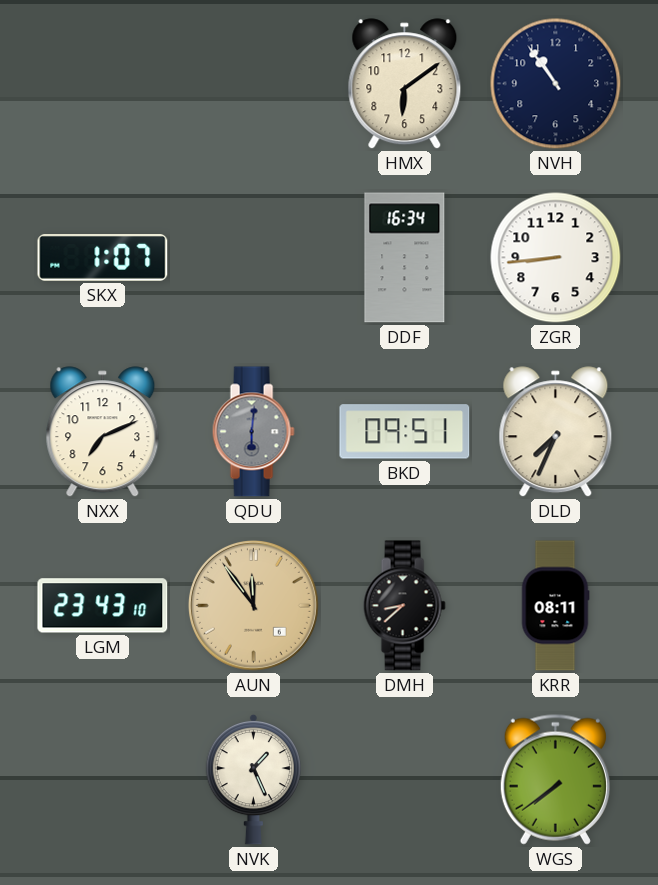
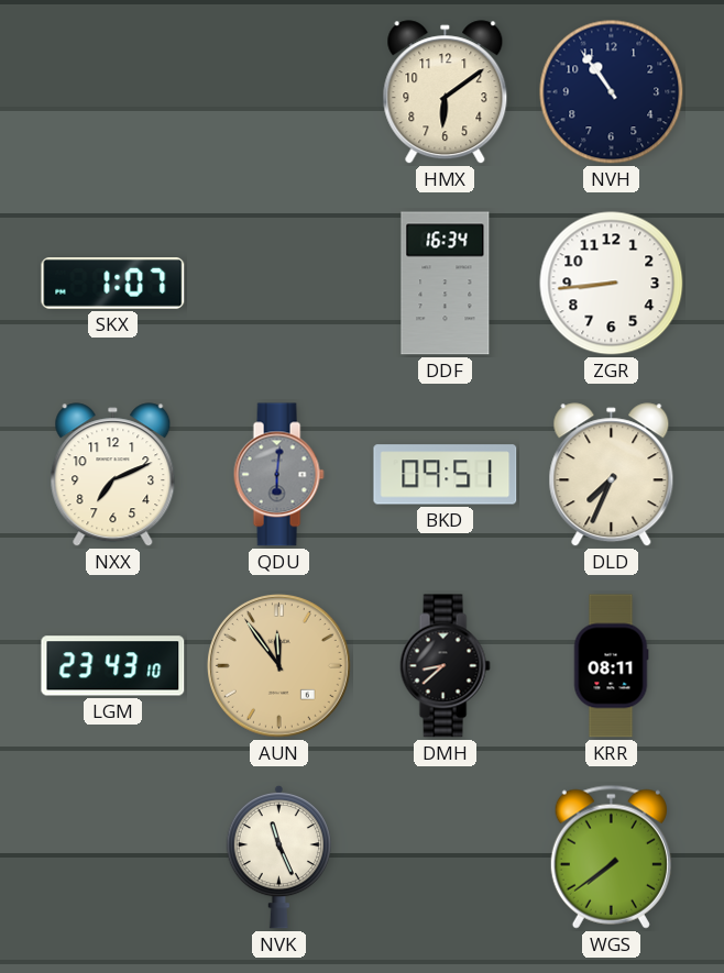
NVK: 1:26 -> 11:26 (278, 856)
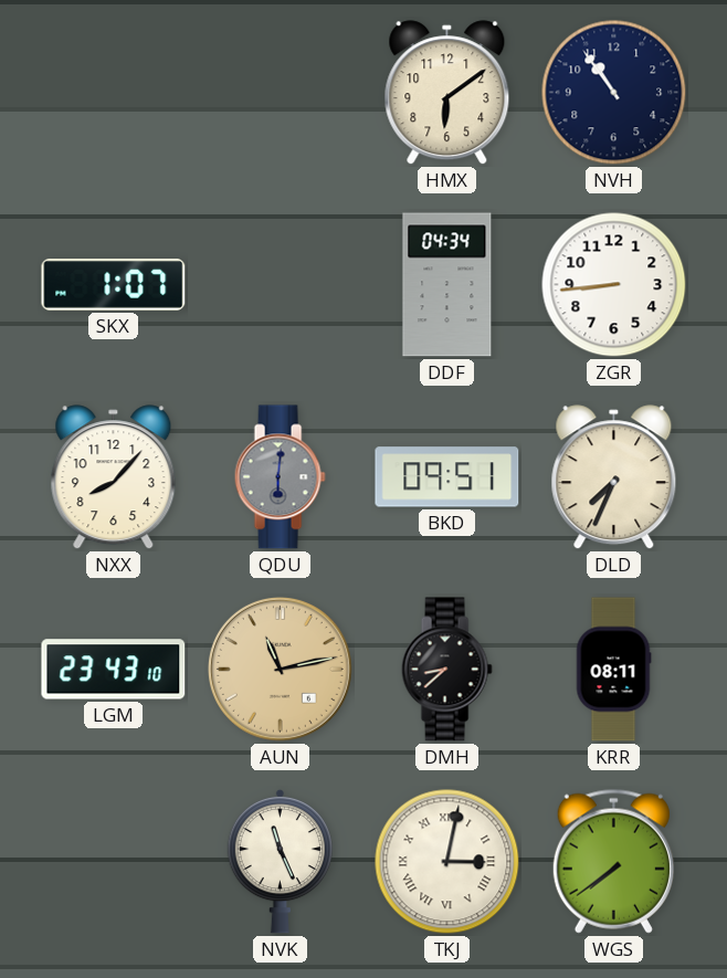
DDF: 16:34 -> 04:34 (447, 285)
NXX: 7:11 -> 8:07 (114, 477)
AUN: 11:54 -> 11:13 (280, 669)
TKJ: none -> 3:02 (447, 862)
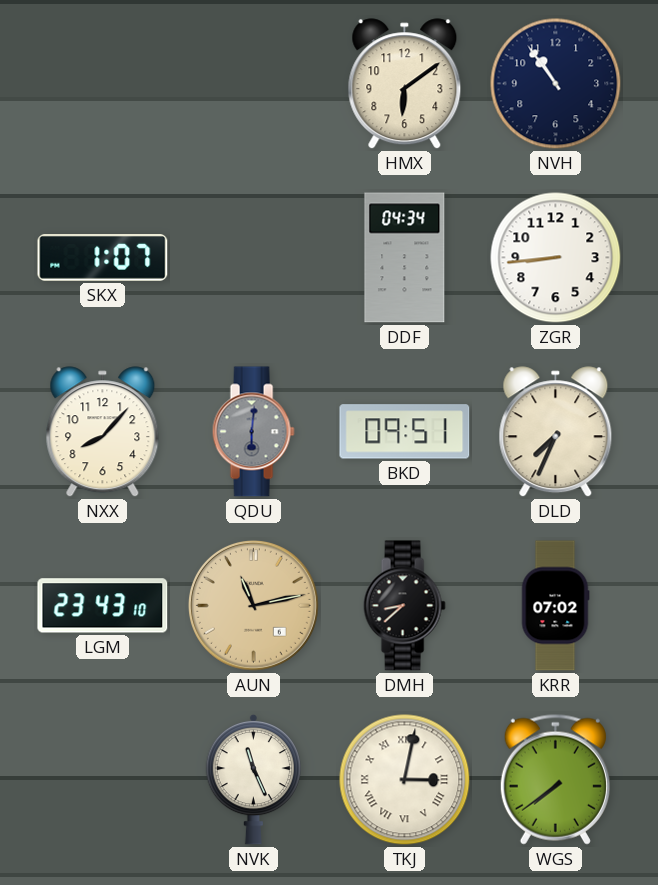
KRR: 08:11 -> 07:02 (555, 606)
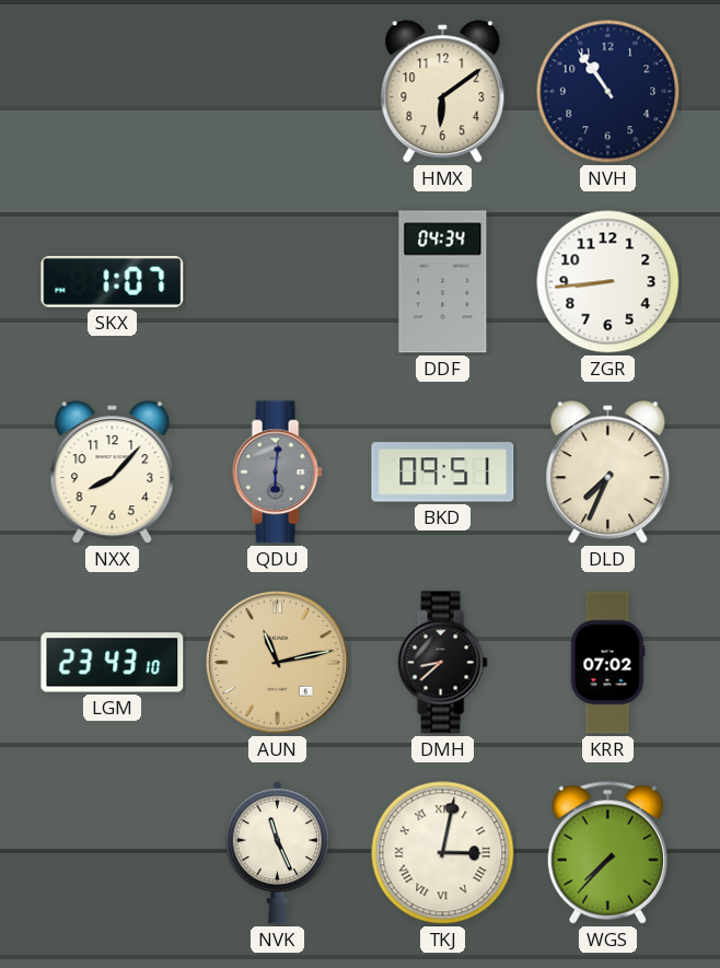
WGS: 7:39 -> 7:37 (607, 852)
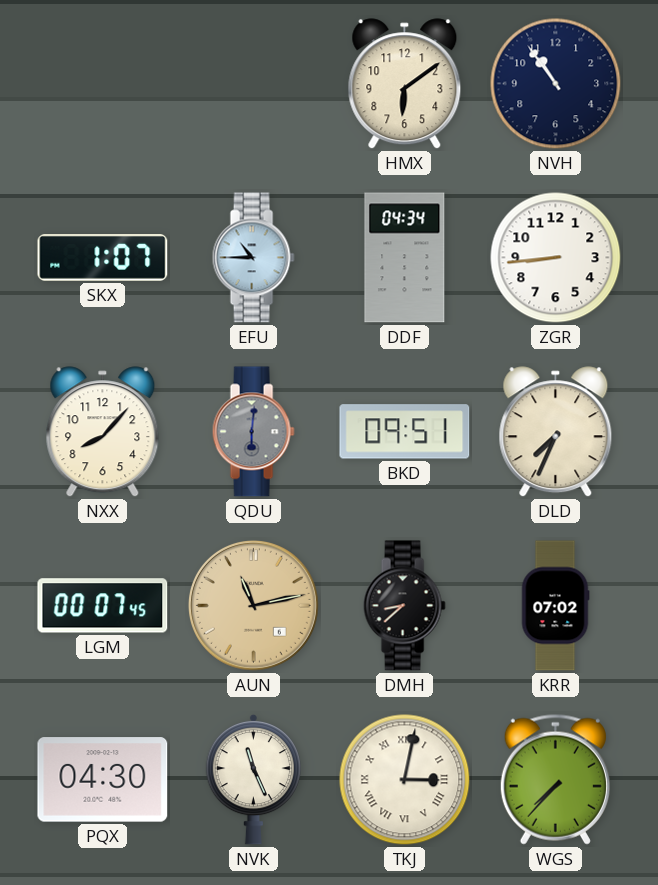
EFU: none -> 10:45 (253, 258)
LGM: 23:43 -> 00:07 (103, 606)
PQX: none -> 04:30 (103, 780)
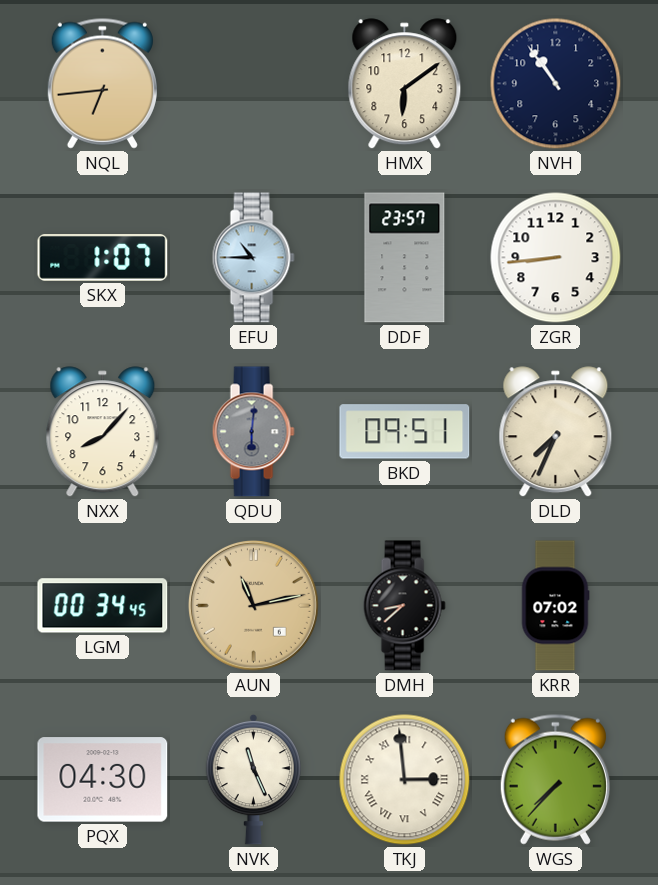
NQL: none -> 6:44 (102, 83)
DDF: 04:34 -> 23:57 (405, 258)
LGM: 00:07 -> 00:34 (103, 606)
TKJ: 3:02 -> 2:59 (405, 780)
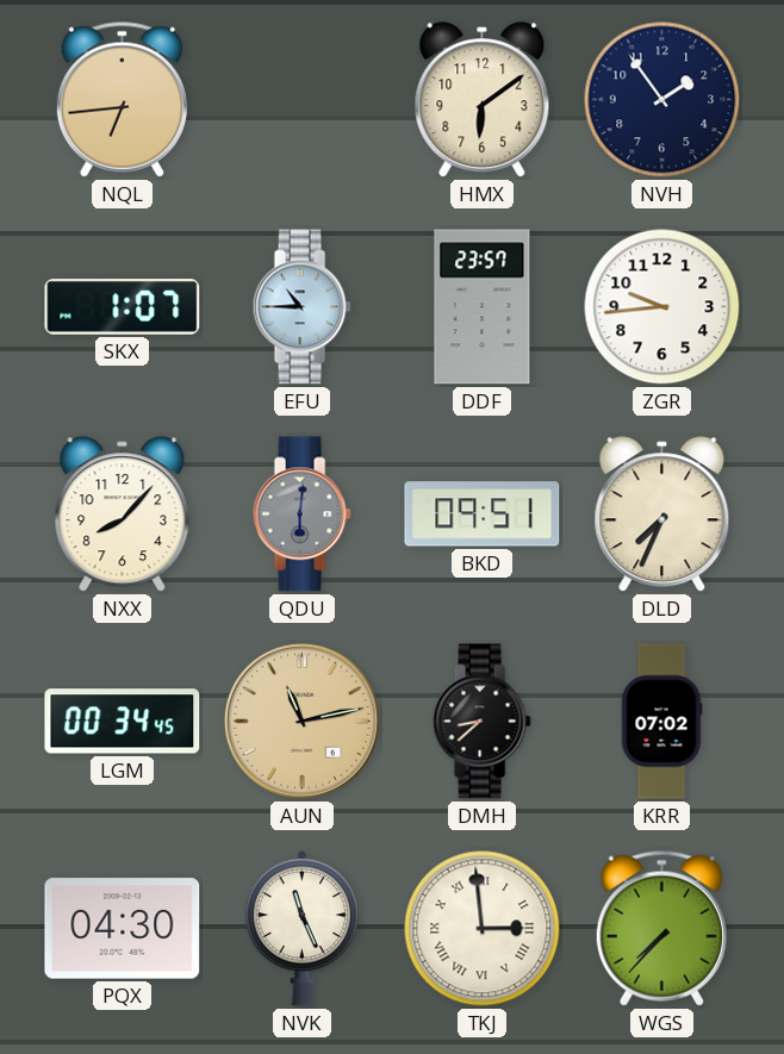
NVH: 10:54 -> 1:54 (662, 100)
ZGR: 8:44 -> 9:44 (662, 307)
